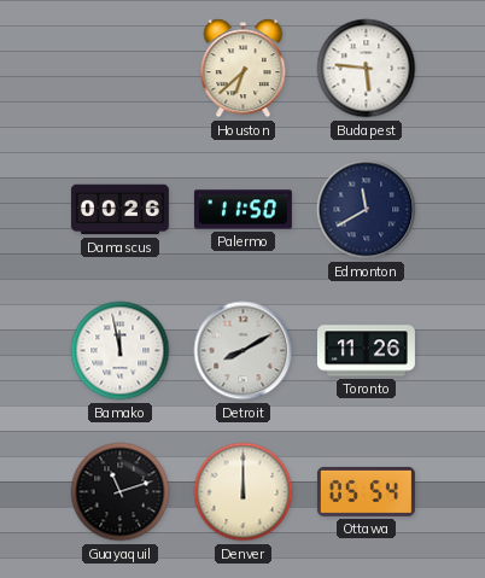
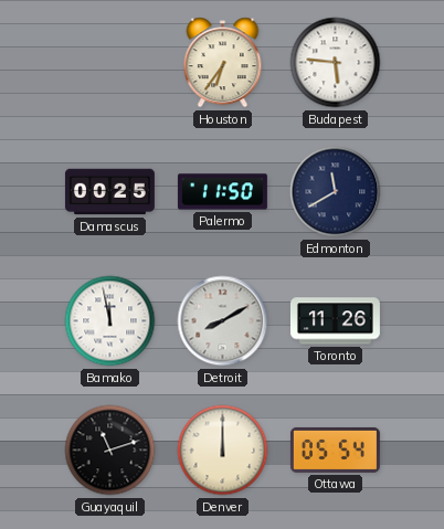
Houston: 6:38 -> 6:36 (223, 63)
Damascus: 00:26 -> 00:25 (109, 192)
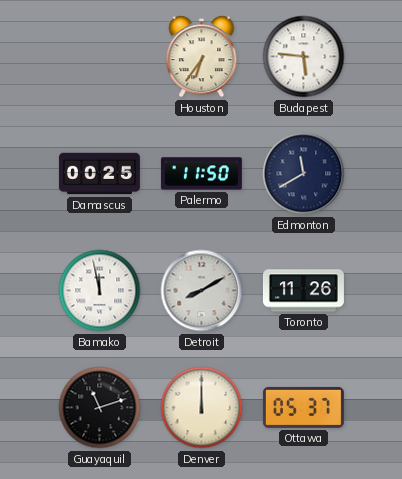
Ottawa: 05:54 -> 05:37 (303, 407)
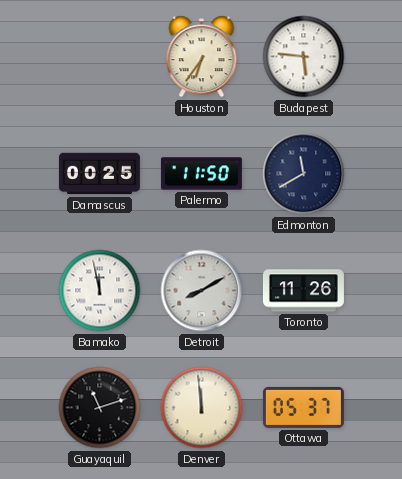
Denver: 12:00 -> 11:59 (202, 408)
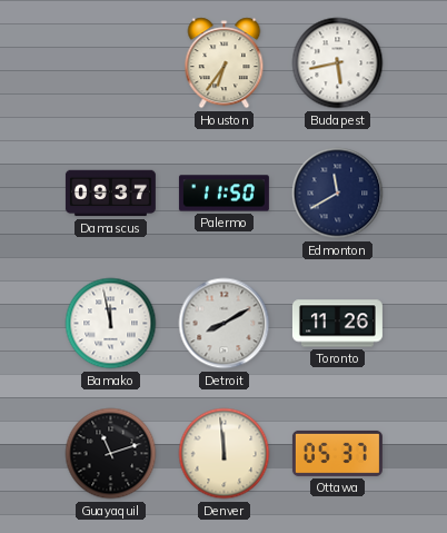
Budapest: 5:46 -> 5:43 (338, 63)
Damascus: 00:25 -> 09:37 (110, 194)
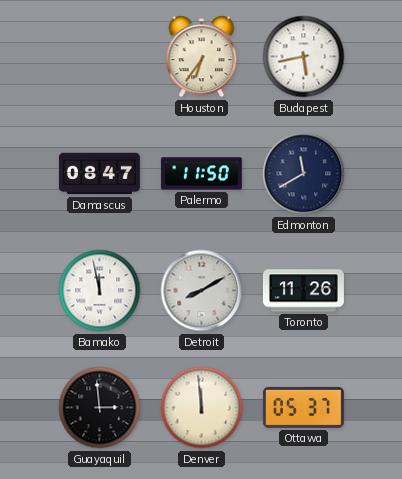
Damascus: 09:37 -> 08:47 (99, 174)
Guayaquil: 11:12 -> 2:59 (100, 408)
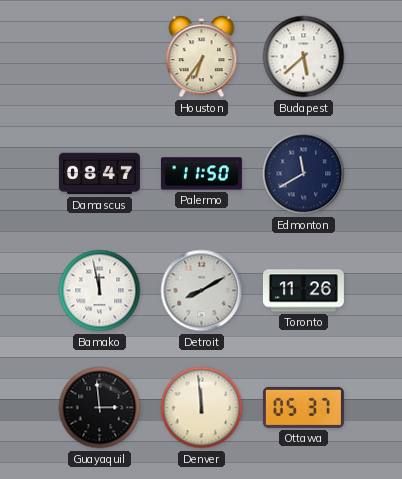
Budapest: 5:43 -> 5:38 (304, 57)
